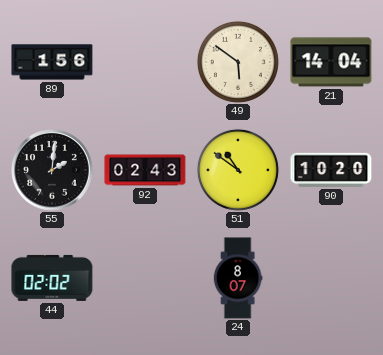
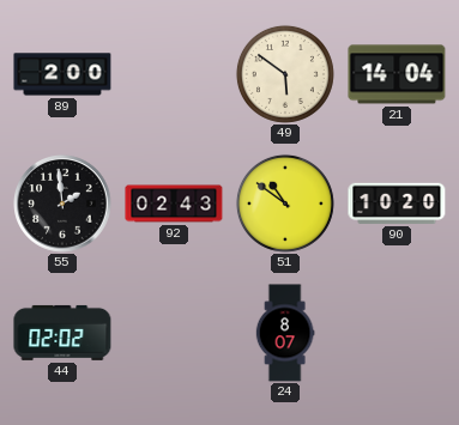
89: 1:56 -> 2:00 (62, 74)
55: 2:01 -> 1:59 (62, 204)
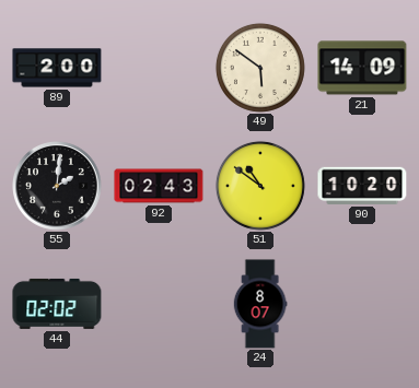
21: 14:04 -> 14:09 (362, 68)
55: 1:59 -> 2:01 (57, 186)
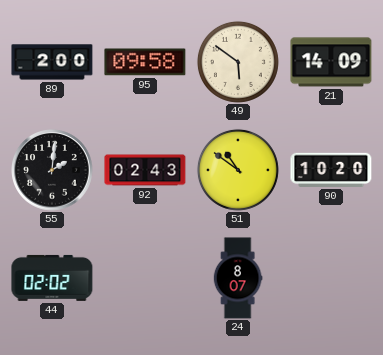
95: none -> 09:58 (145, 62)
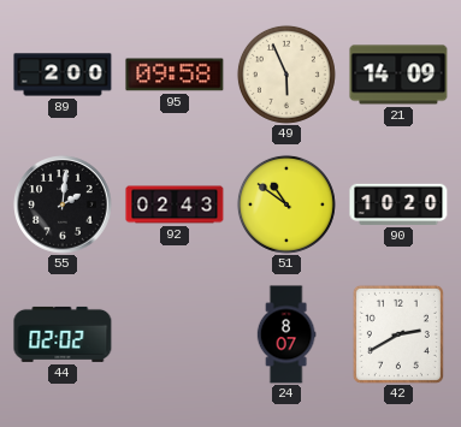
49: 5:51 -> 5:56 (286, 75)
42: none -> 2:40 (398, 334)
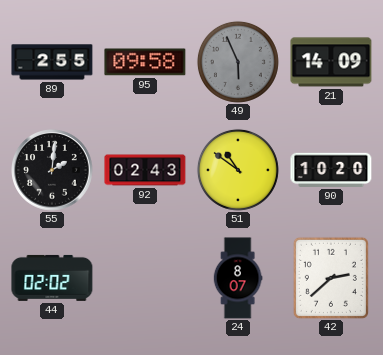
89: 2:00 -> 2:55 (52, 62)
49 dial: cream -> grey (238, 62)
42: 2:40 -> 2:38 (331, 278)
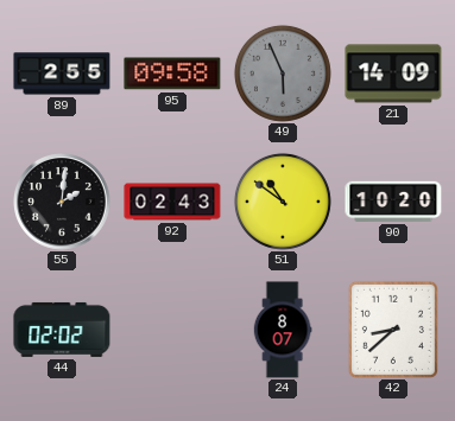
42: 2:38 -> 8:38 (393, 330)
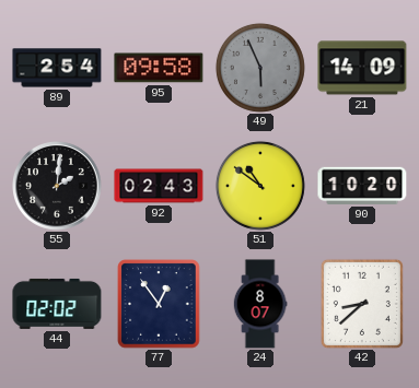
89: 2:55 -> 2:54 (57, 68)
77: none -> 12:54 (159, 304)
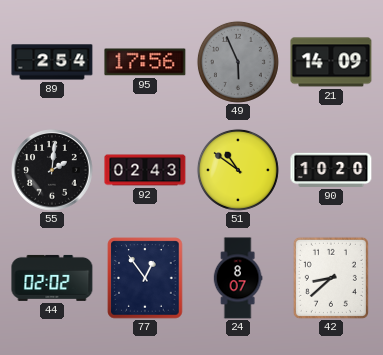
95: 09:58 -> 17:56 (145, 62)
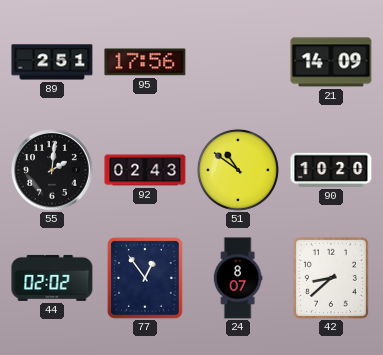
89: 2:54 -> 2:51 (52, 62)
49: 5:56 -> none (238, 62)
